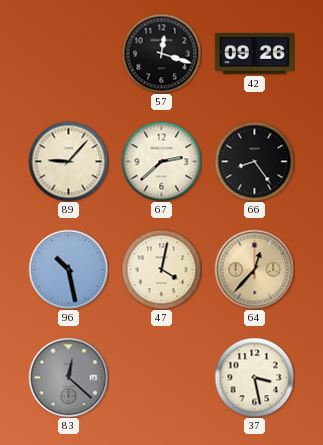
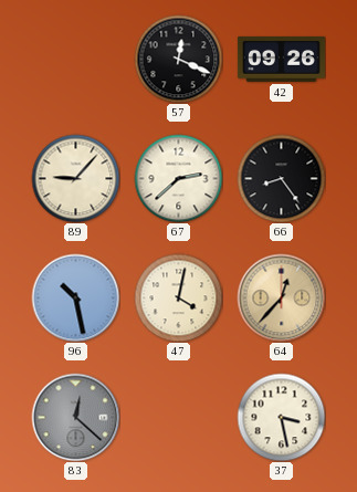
57: 12:18 -> 12:19 (178, 59)
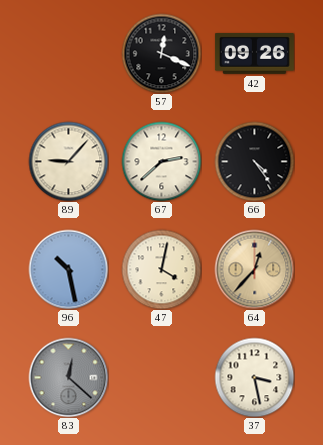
66: 8:24 -> 4:24 (254, 161)
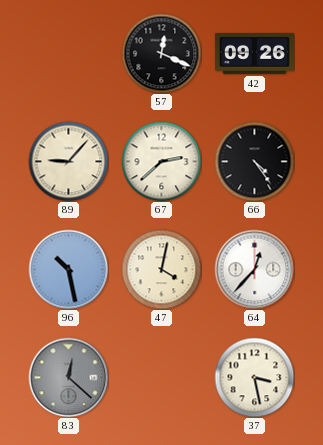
64 dial: champagne -> white (254, 269)
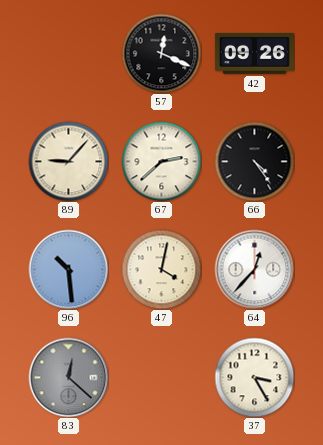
96: 10:28 -> 10:29 (68, 269)
37: 3:28 -> 3:25 (254, 377)
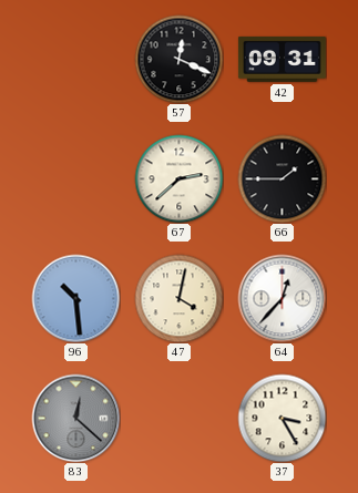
42: 09:26 -> 09:31 (282, 59)
89: 9:07 -> none (68, 161)
66: 4:24 -> 1:45 (282, 178)
